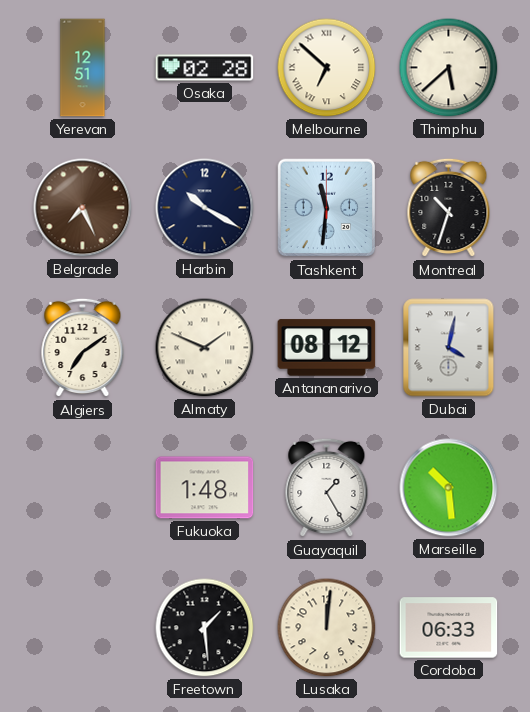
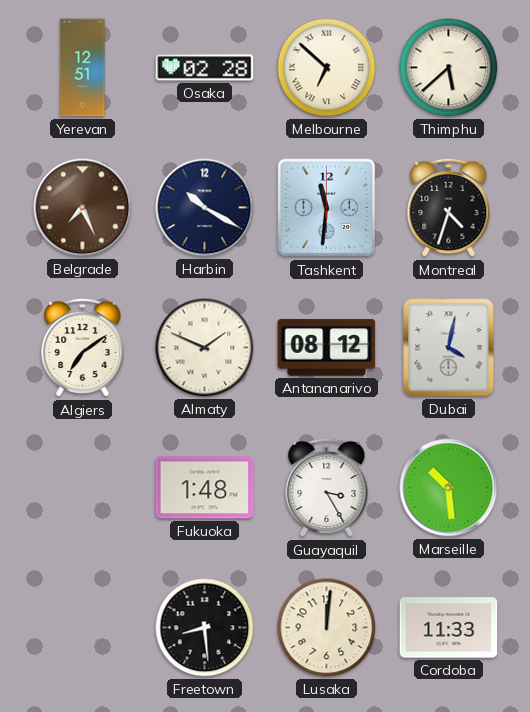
Montreal: 10:33 -> 4:33 (449, 208)
Guayaquil: 1:25 -> 3:25 (327, 488)
Freetown: 1:29 -> 8:29 (205, 628)
Cordoba: 06:33 -> 11:33 (449, 628)
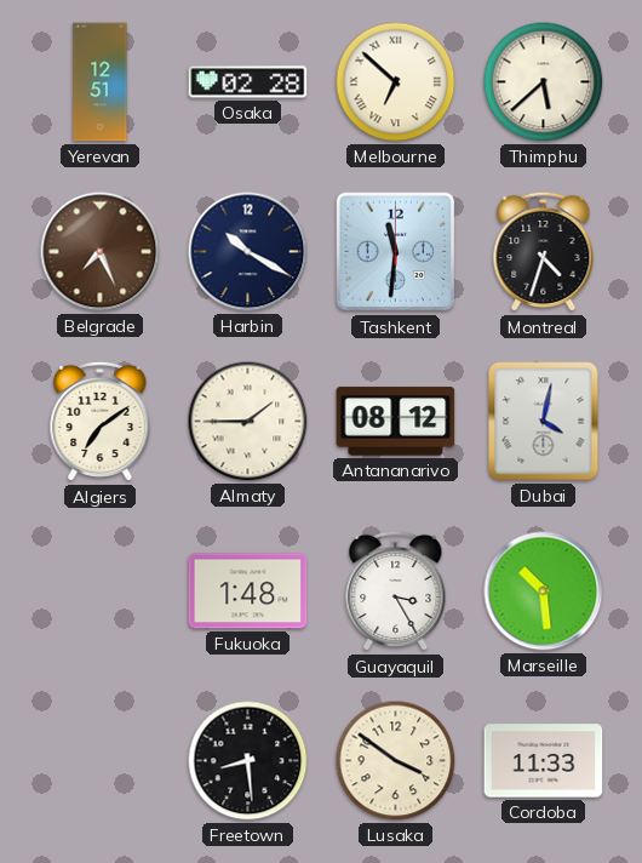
Almaty: 1:49 -> 1:45 (248, 422)
Lusaka: 12:01 -> 3:51 (396, 761)
